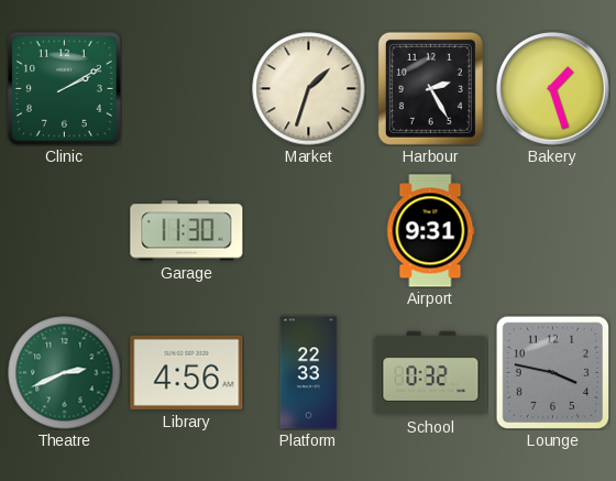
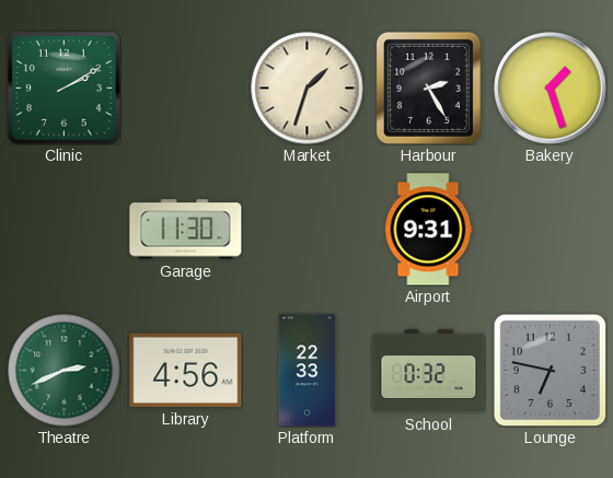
Lounge: 3:47 -> 6:47 (550, 370)
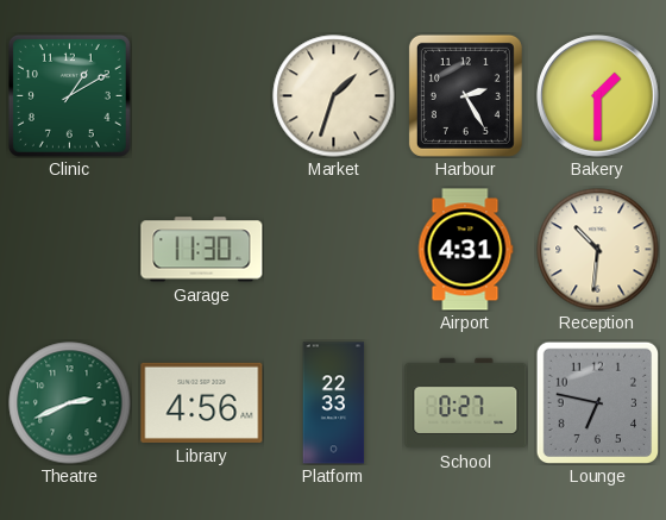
Clinic: 2:10 -> 1:10 (69, 95)
Bakery: 1:27 -> 1:30 (598, 96)
Airport: 9:31 -> 4:31 (465, 250)
Reception: none -> 10:31 (598, 250)
School: 0:32 -> 0:27 (466, 403)
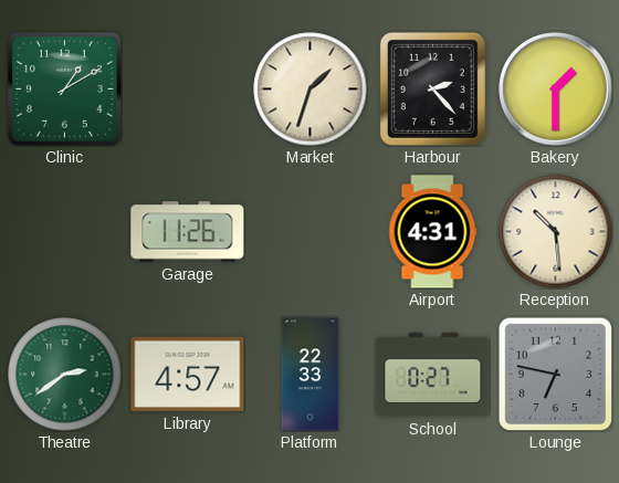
Harbour: 2:25 -> 2:23 (432, 88)
Garage: 11:30 -> 11:26 (188, 232)
Reception: 10:31 -> 10:29 (556, 232)
Theatre: 2:41 -> 2:39 (65, 375)
Library: 4:56 -> 4:57 (188, 374)
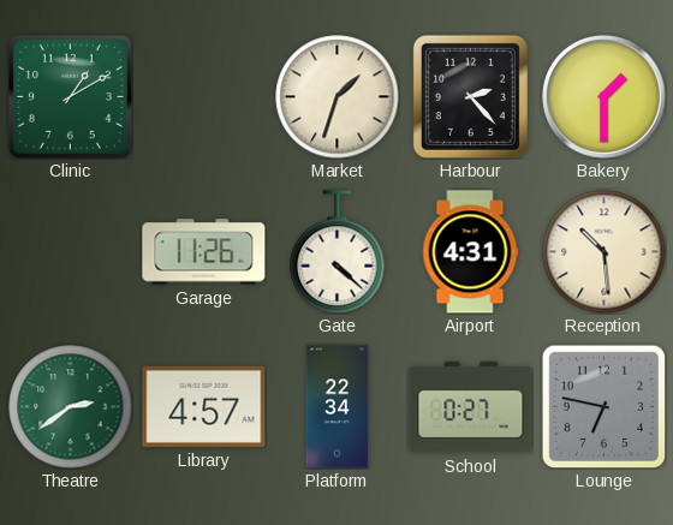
Gate: none -> 4:22 (338, 252)
Platform: 22:33 -> 22:34 (338, 407)
